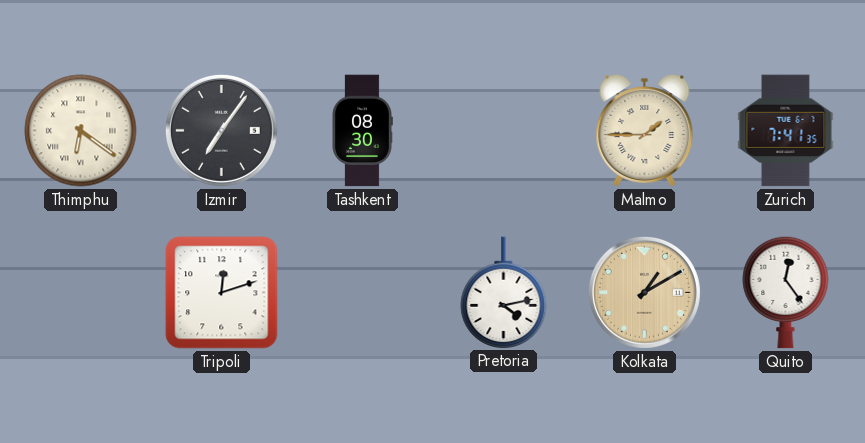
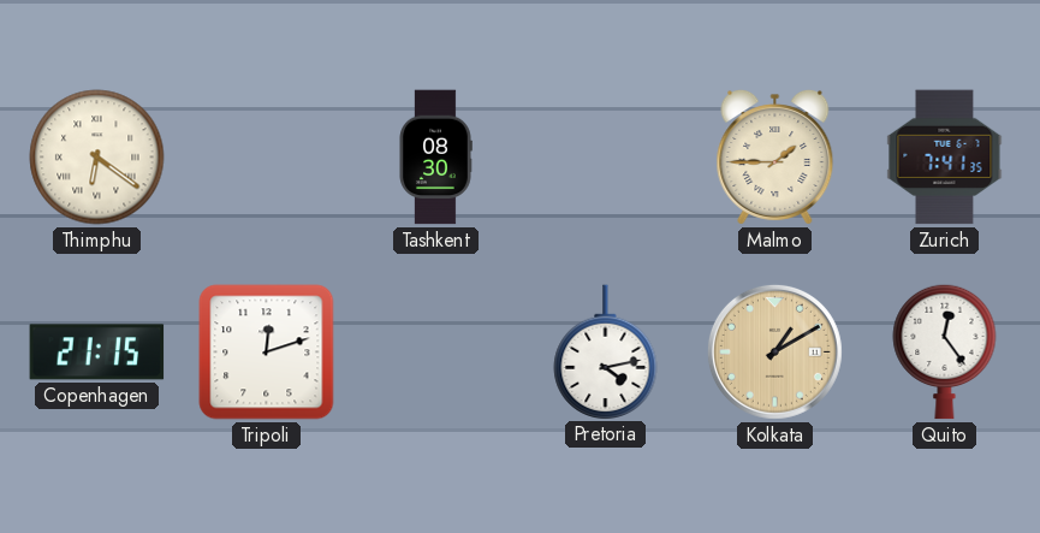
Izmir: 7:06 -> none (221, 130)
Copenhagen: none -> 21:15 (97, 353)
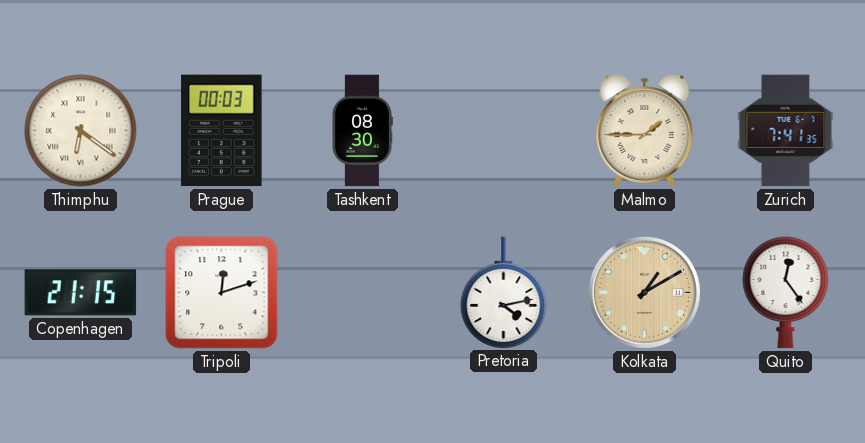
Prague: none -> 00:03 (222, 131)
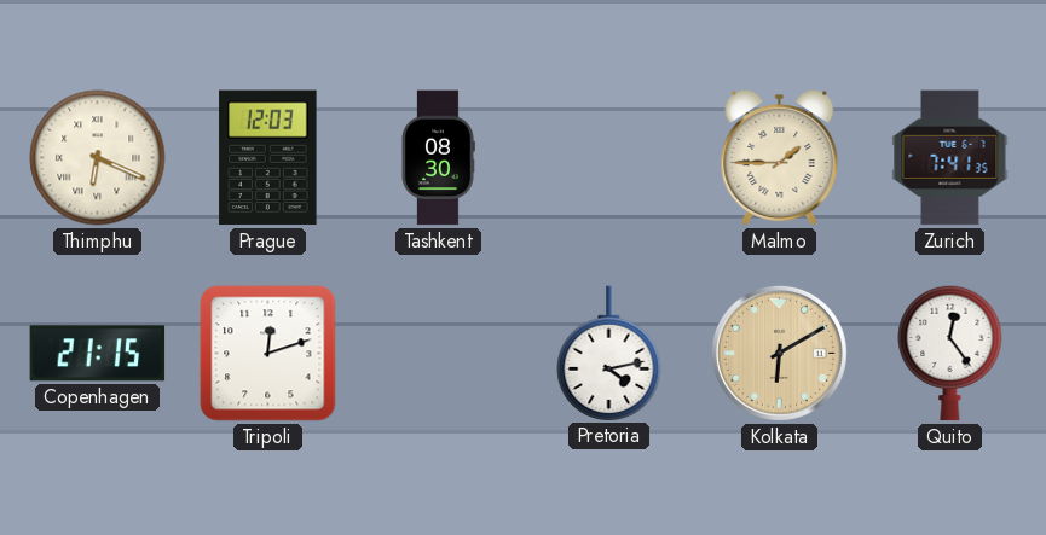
Thimphu: 6:21 -> 6:19 (98, 158)
Prague: 00:03 -> 12:03 (268, 158)
Kolkata: 1:10 -> 6:10 (779, 353)
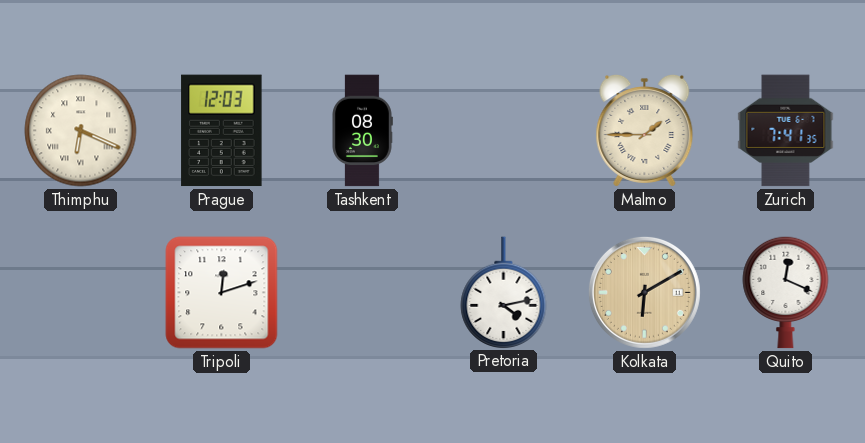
Copenhagen: 21:15 -> none (98, 354)
Quito: 12:24 -> 12:19 (786, 292)
